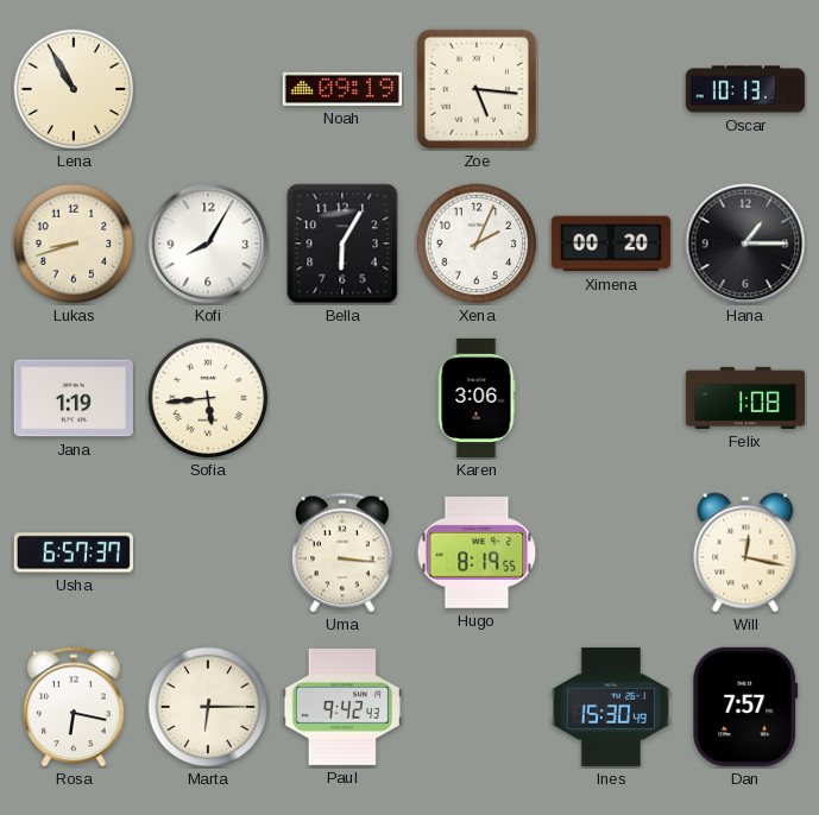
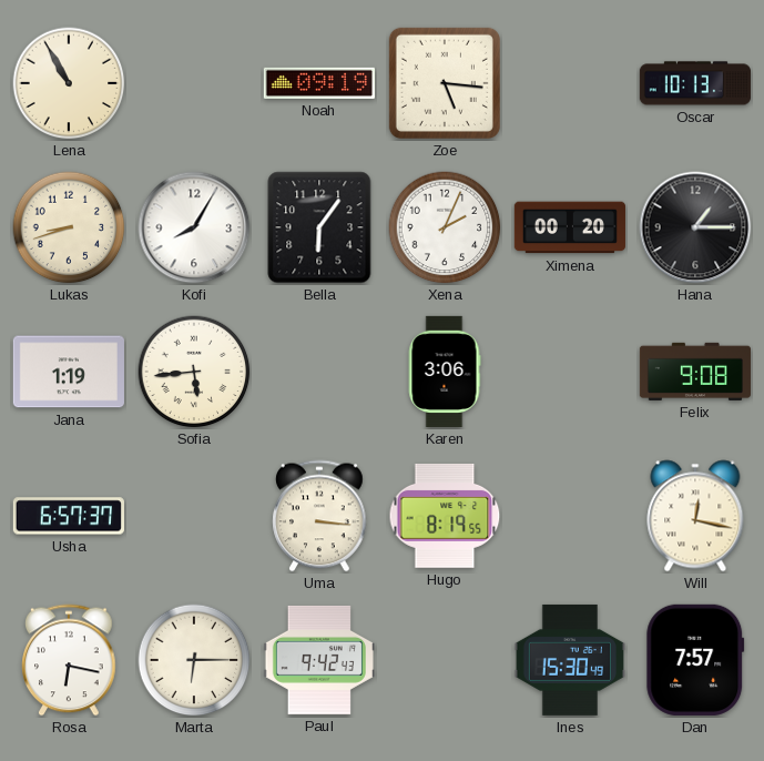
Bella: 6:05 -> 6:06 (319, 227)
Felix: 1:08 -> 9:08 (695, 372)
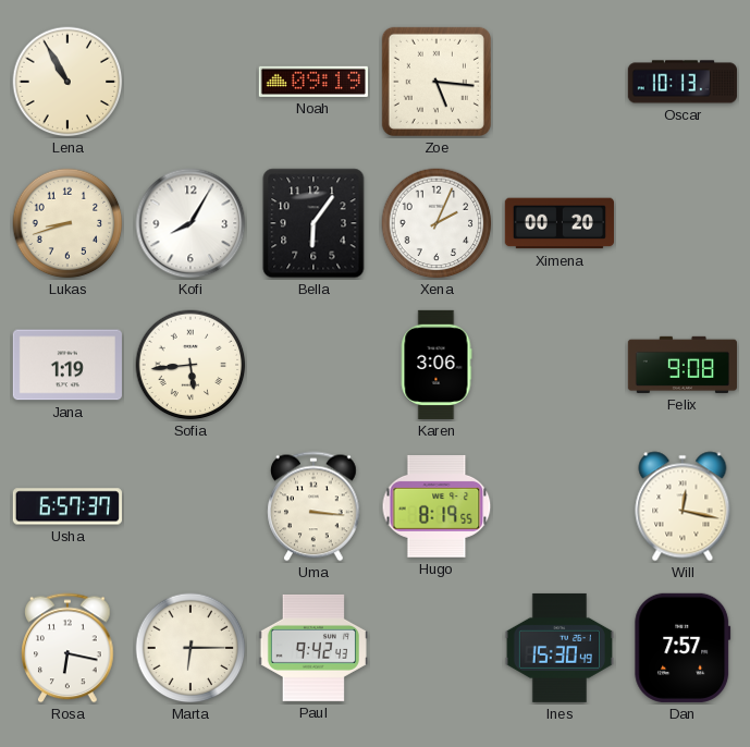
Hana: 1:15 -> none (695, 227)
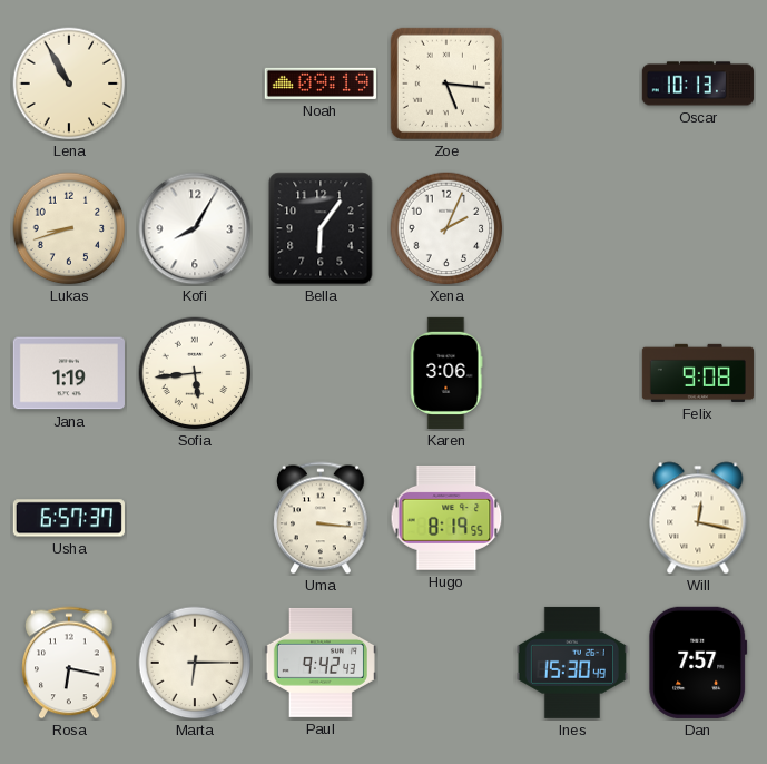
Ximena: 00:20 -> none (560, 223)
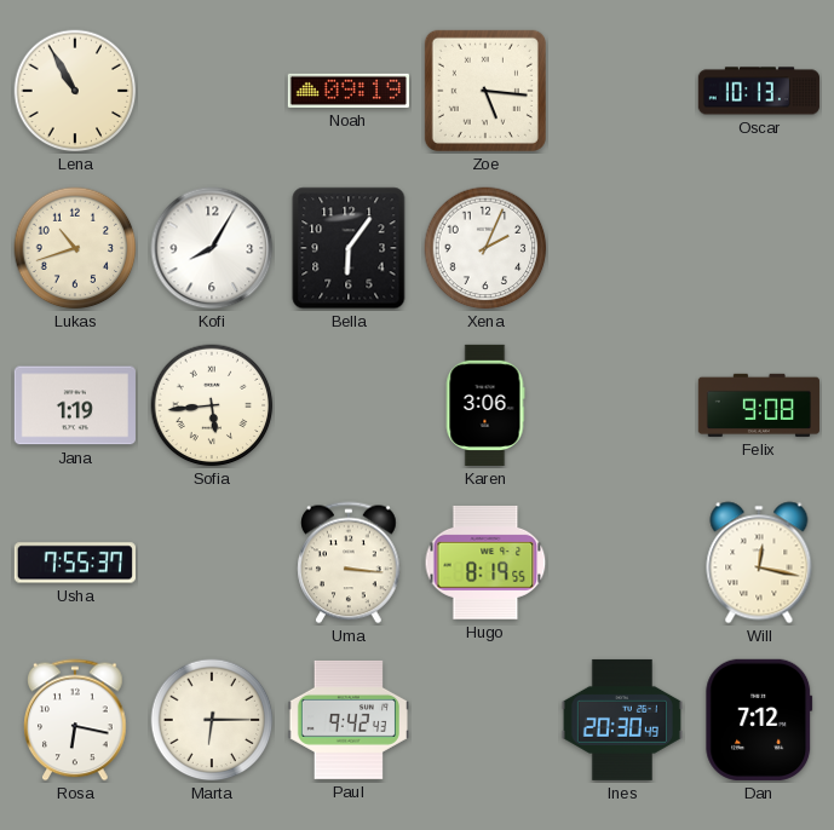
Lukas: 8:42 -> 10:42 (75, 248)
Usha: 6:57 -> 7:55 (75, 563)
Ines: 15:30 -> 20:30 (622, 720)
Dan: 7:57 -> 7:12 (759, 720)
